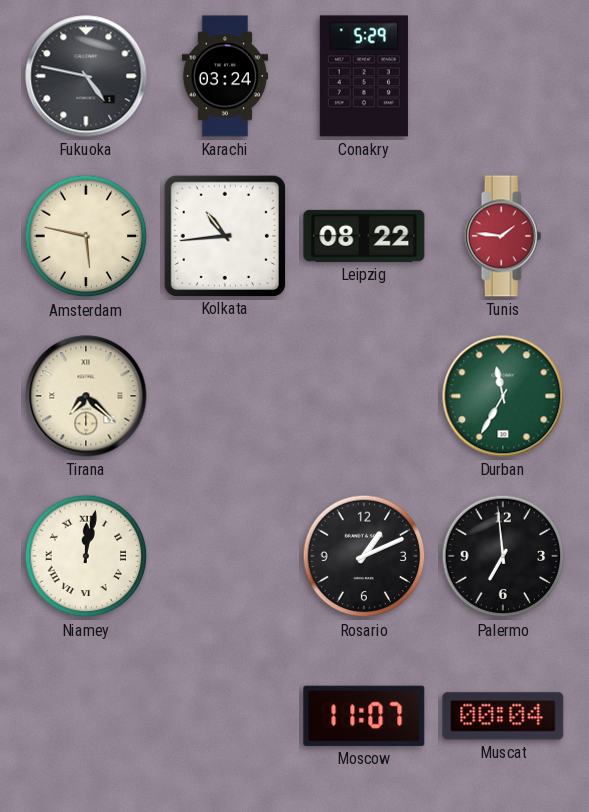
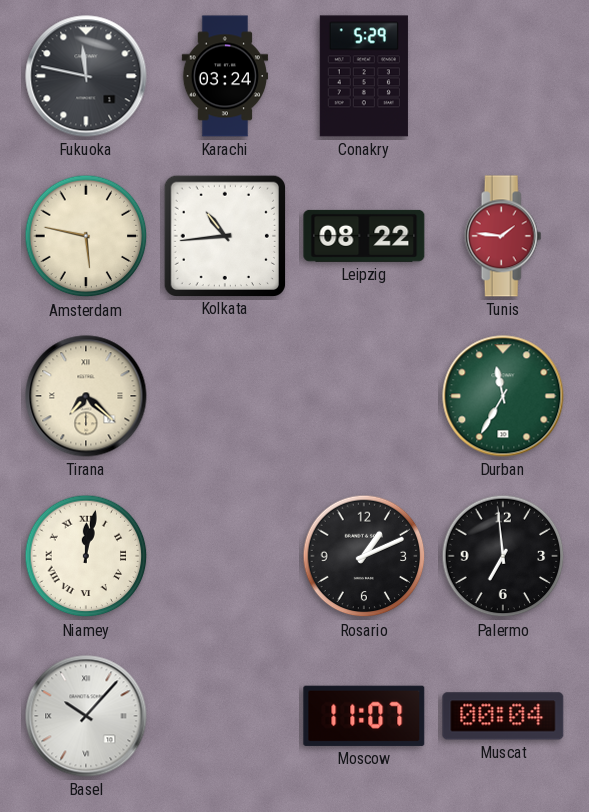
Fukuoka: 4:47 -> 11:47 (86, 76)
Basel: none -> 10:07 (86, 716)
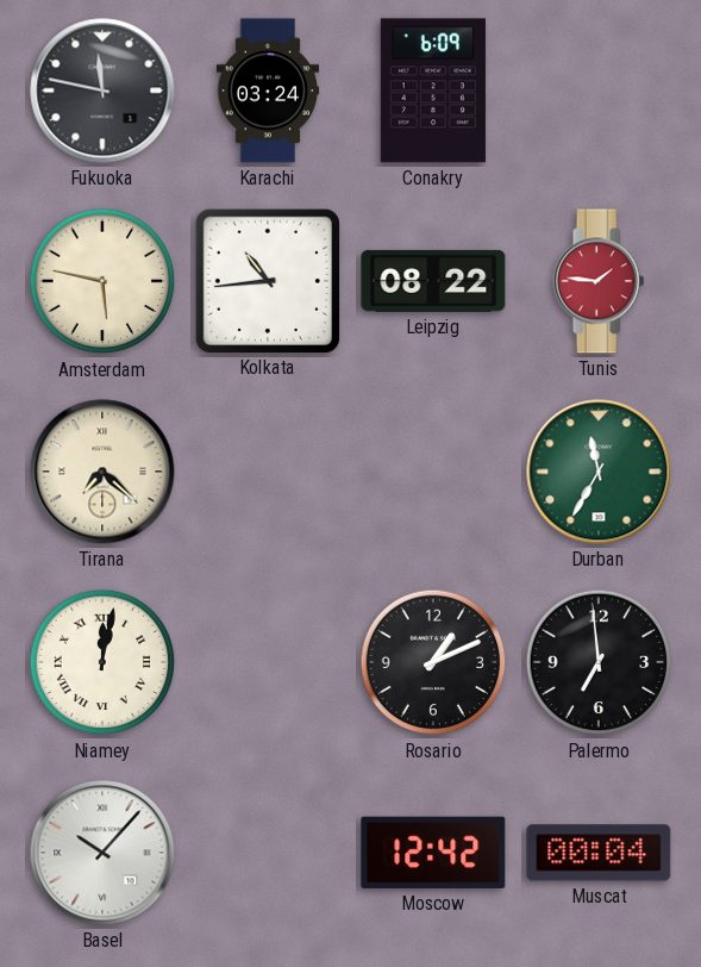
Conakry: 5:29 -> 6:09 (433, 91)
Moscow: 11:07 -> 12:42 (433, 853)
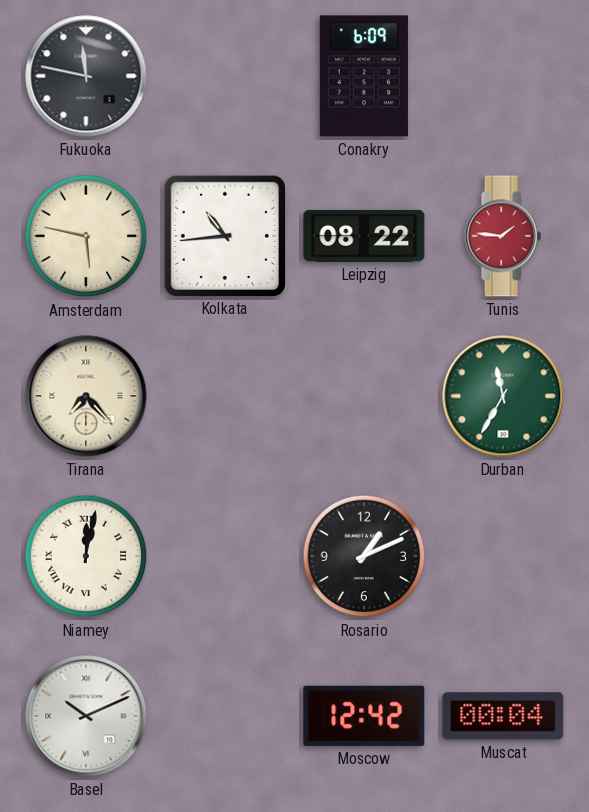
Karachi: 03:24 -> none (268, 91)
Tirana: 7:22 -> 7:23 (86, 396)
Palermo: 6:59 -> none (599, 662)
Basel: 10:07 -> 10:11 (86, 716)
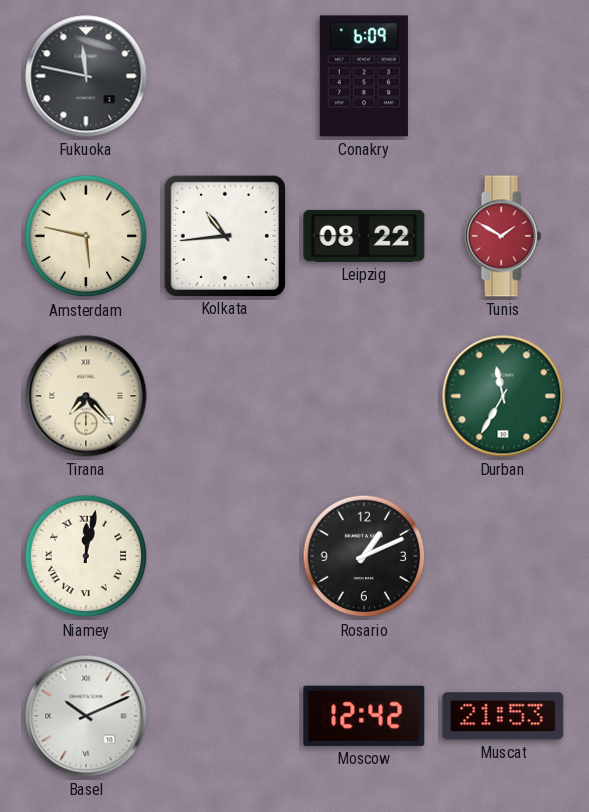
Tunis: 1:46 -> 1:50 (503, 236)
Muscat: 00:04 -> 21:53 (503, 716)
